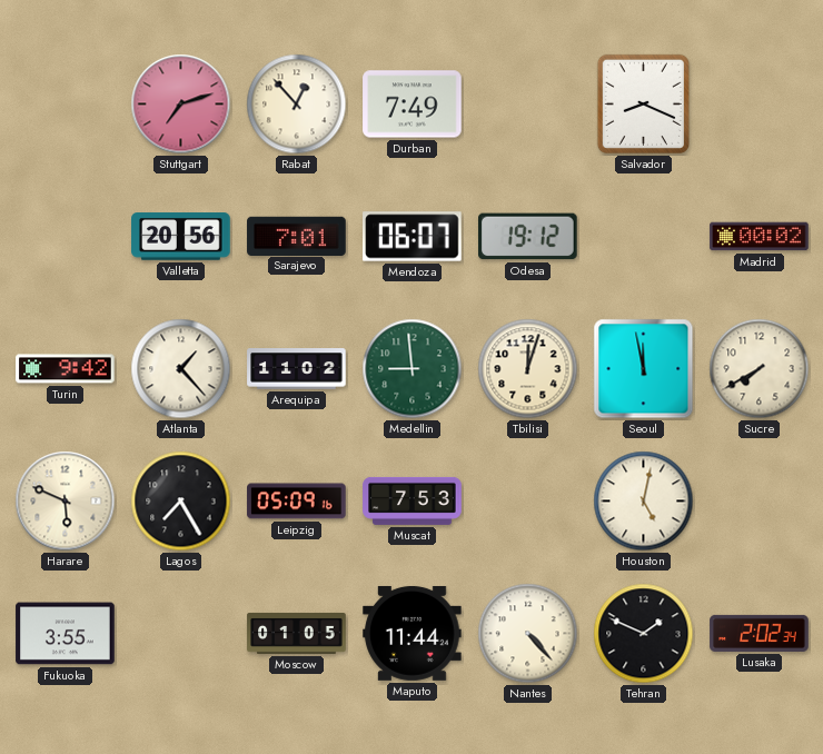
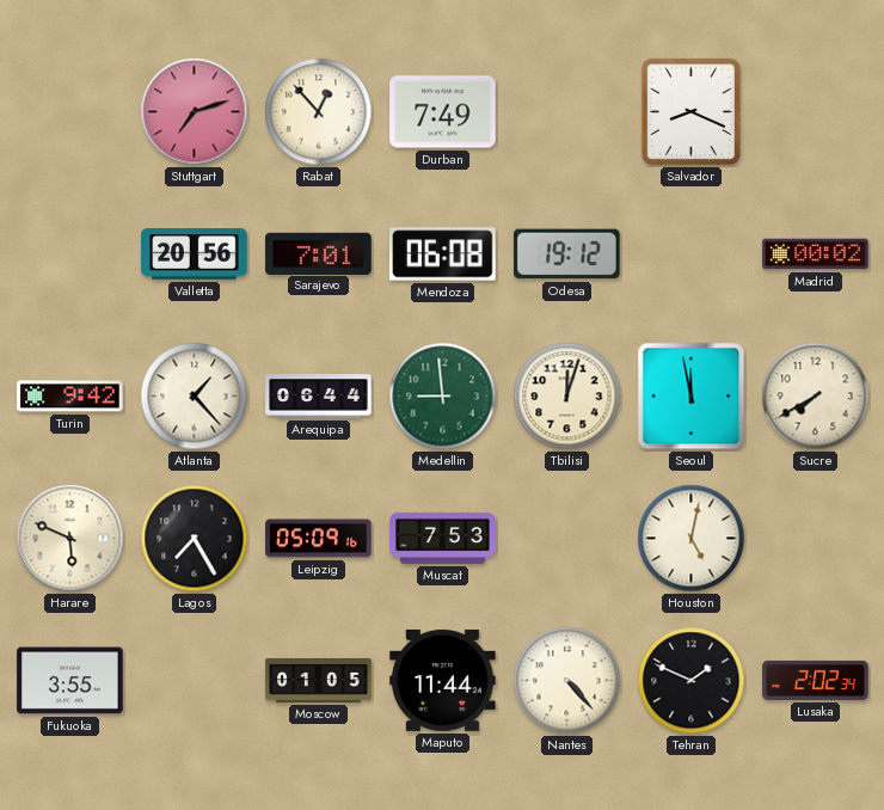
Mendoza: 06:07 -> 06:08 (443, 254)
Arequipa: 11:02 -> 06:44 (319, 397)
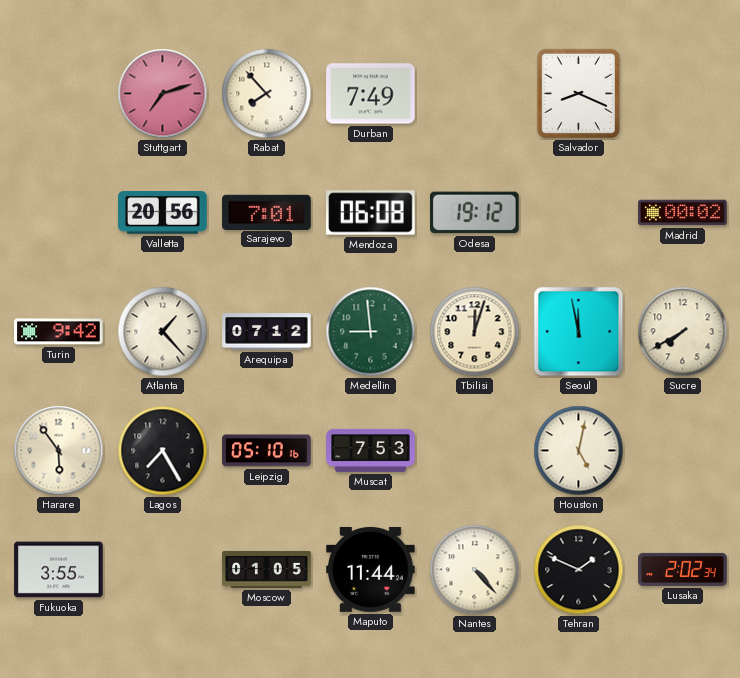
Rabat: 12:53 -> 7:53 (267, 94)
Arequipa: 06:44 -> 07:12 (267, 332)
Harare: 5:49 -> 5:54 (59, 451)
Leipzig: 05:09 -> 05:10 (267, 451)
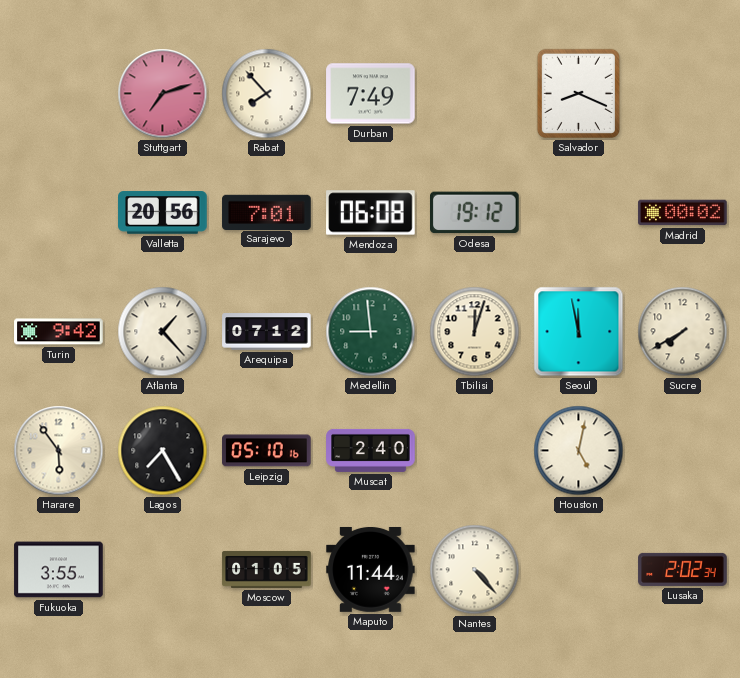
Muscat: 7:53 -> 2:40 (371, 450)
Tehran: 1:49 -> none (579, 570)
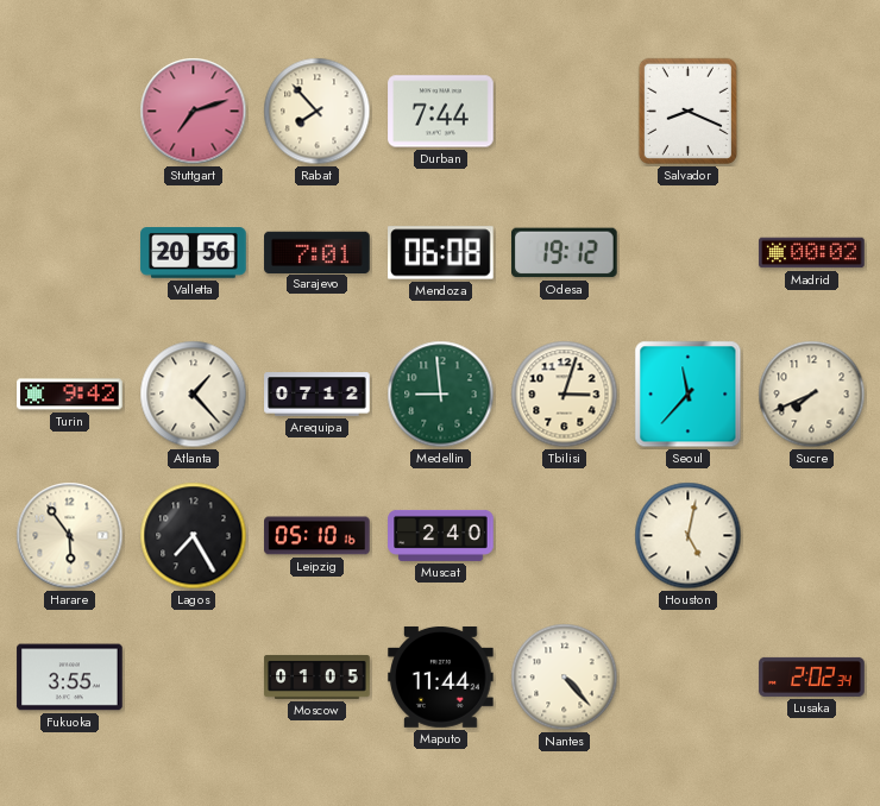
Durban: 7:49 -> 7:44 (441, 112)
Tbilisi: 12:03 -> 3:03 (565, 395)
Seoul: 11:58 -> 11:37 (689, 395)
Sucre: 7:40 -> 7:41 (812, 395)
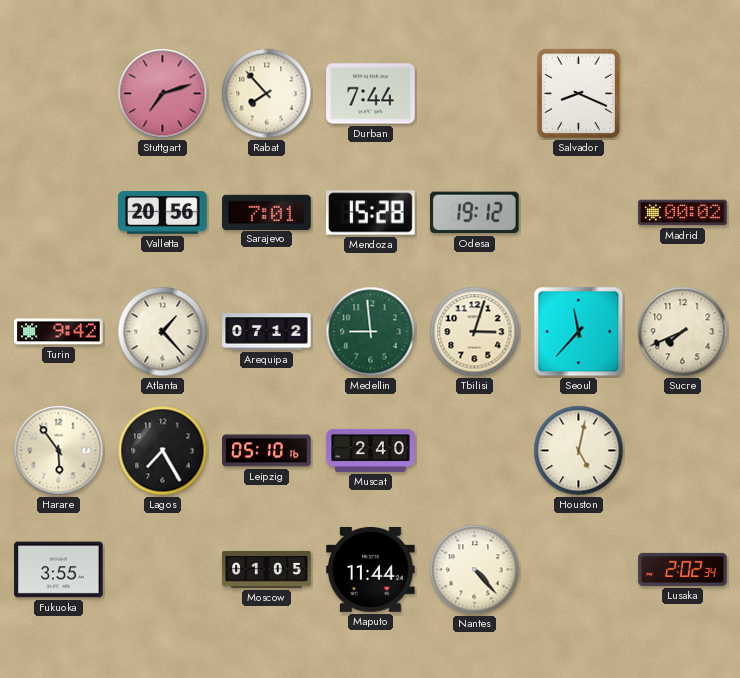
Mendoza: 06:08 -> 15:28 (371, 213)
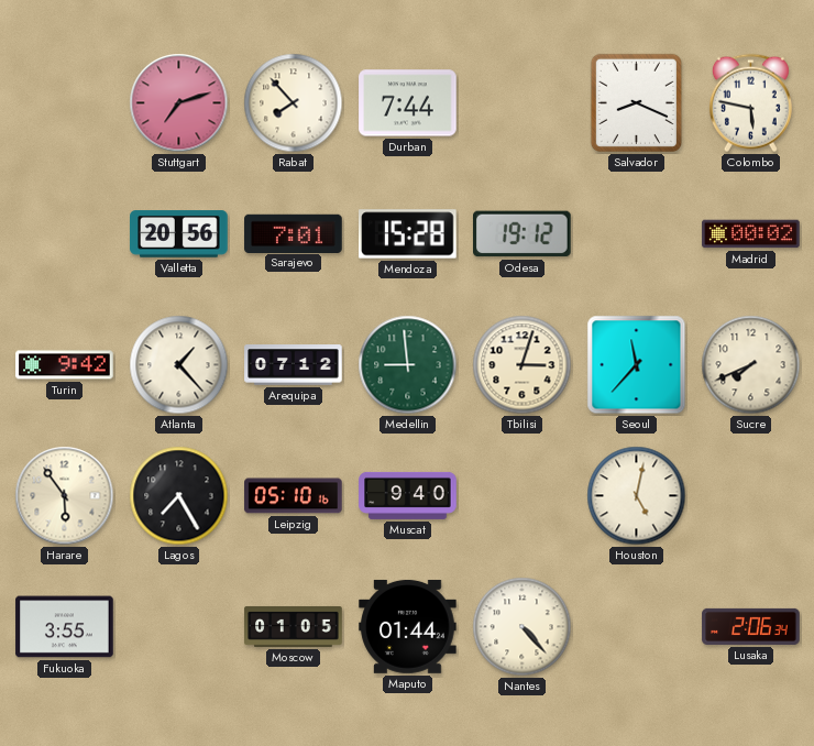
Colombo: none -> 5:47 (750, 103)
Muscat: 2:40 -> 9:40 (408, 495)
Maputo: 11:44 -> 01:44 (408, 626)
Lusaka: 2:02 -> 2:06 (751, 626)
